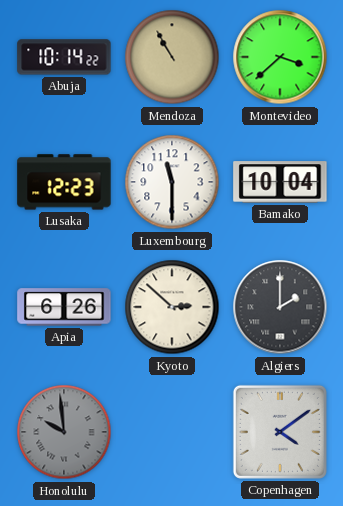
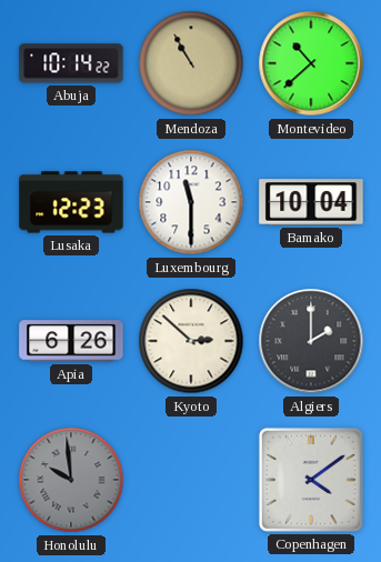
Montevideo: 3:38 -> 10:38 (311, 63)
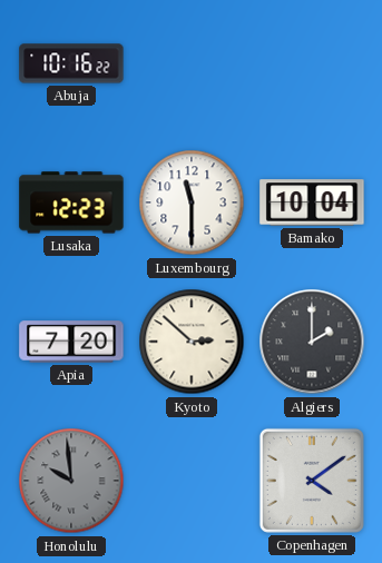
Abuja: 10:14 -> 10:16 (71, 63)
Mendoza: 10:55 -> none (191, 63)
Montevideo: 10:38 -> none (311, 63)
Apia: 6:26 -> 7:20 (71, 342)
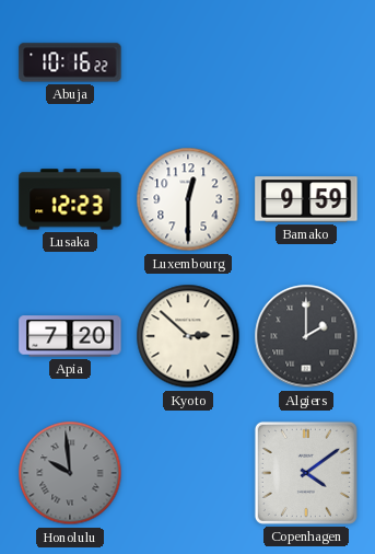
Luxembourg: 11:30 -> 12:30 (188, 199)
Bamako: 10:04 -> 9:59 (306, 199)
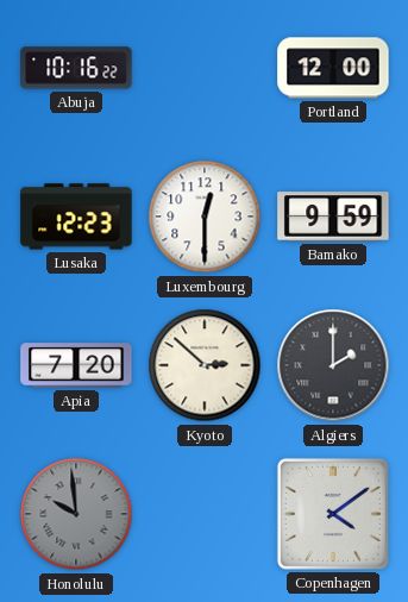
Portland: none -> 12:00 (333, 68)
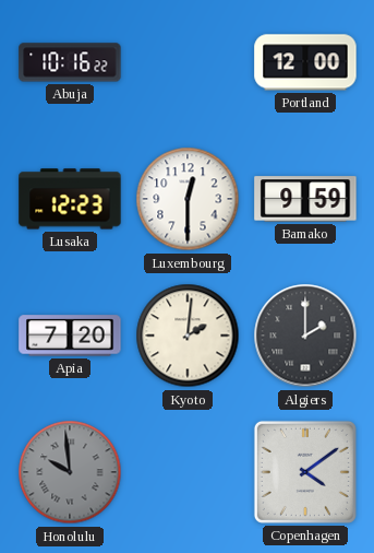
Kyoto: 2:52 -> 2:01 (188, 336)
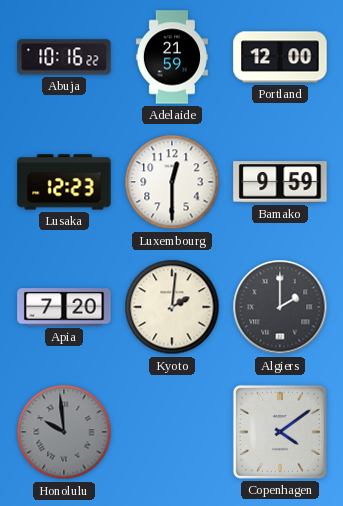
Adelaide: none -> 21:59 (172, 57)
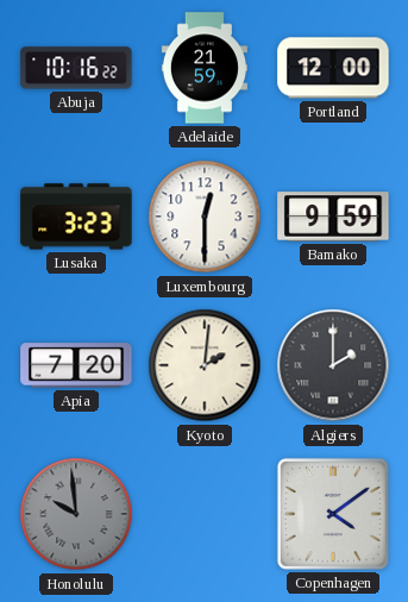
Lusaka: 12:23 -> 3:23 (76, 217)
